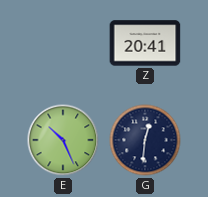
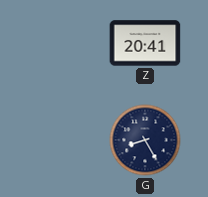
E: 10:26 -> none (63, 140)
G: 12:31 -> 8:25 (145, 140)
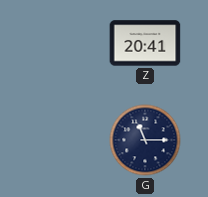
G: 8:25 -> 11:15 (145, 140)
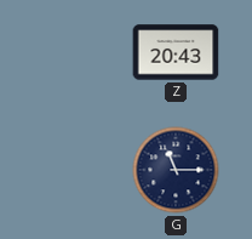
Z: 20:41 -> 20:43 (176, 52)
